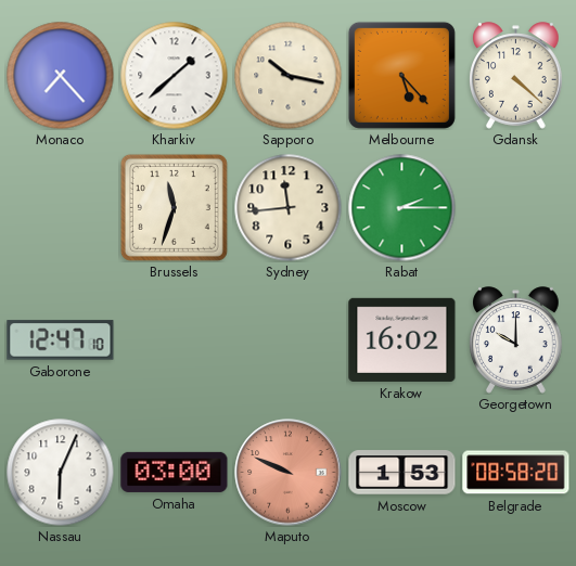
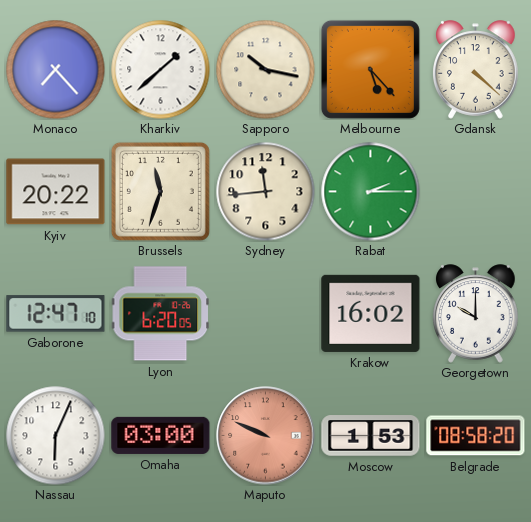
Kyiv: none -> 20:22 (56, 192)
Lyon: none -> 6:20 (160, 314)
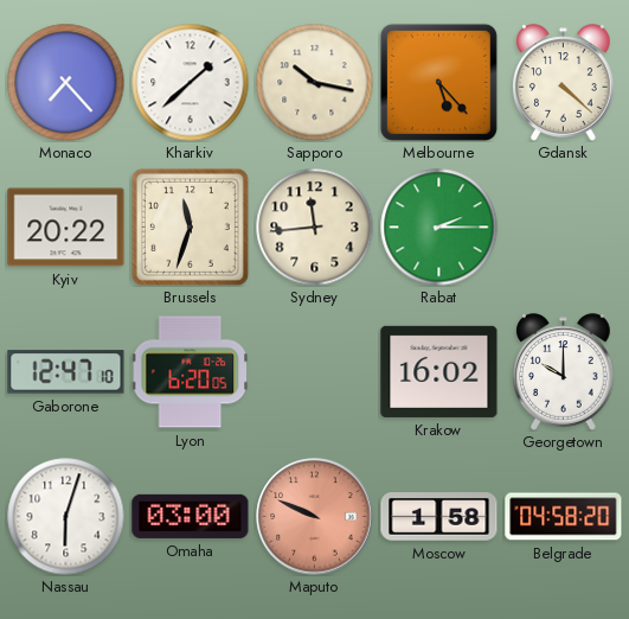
Nassau: 6:04 -> 6:03 (66, 517)
Moscow: 1:53 -> 1:58 (439, 517)
Belgrade: 08:58 -> 04:58 (564, 517)
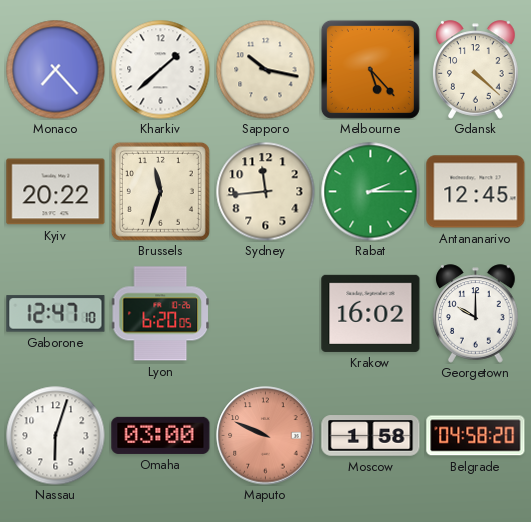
Antananarivo: none -> 12:45 (476, 192)
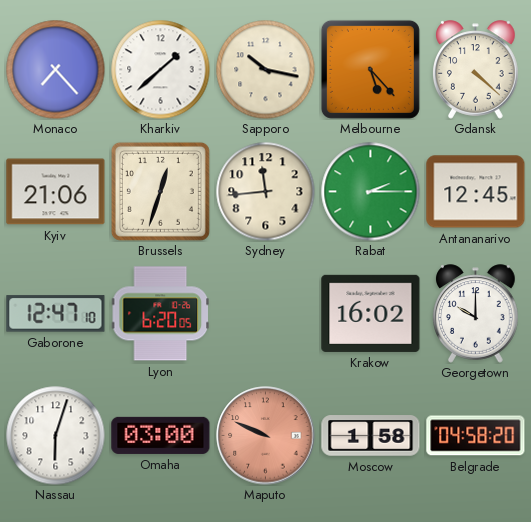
Kyiv: 20:22 -> 21:06 (56, 192)
Brussels: 11:33 -> 12:33 (160, 191)
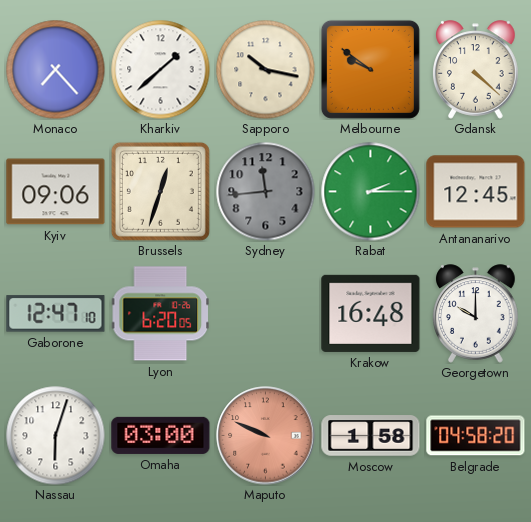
Melbourne: 5:23 -> 9:51 (370, 69)
Kyiv: 21:06 -> 09:06 (56, 192)
Sydney dial: cream -> grey (266, 192)
Krakow: 16:02 -> 16:48 (371, 313)
